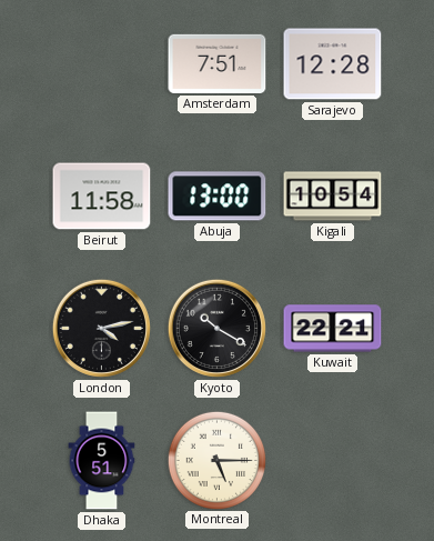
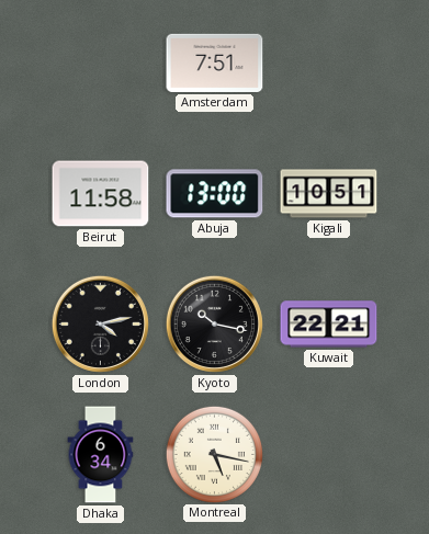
Sarajevo: 12:28 -> none (333, 64)
Kigali: 10:54 -> 10:51 (329, 194)
Kyoto: 10:20 -> 10:17 (214, 323)
Dhaka: 5:51 -> 6:34 (101, 455)
Montreal: 5:15 -> 5:17 (214, 454)
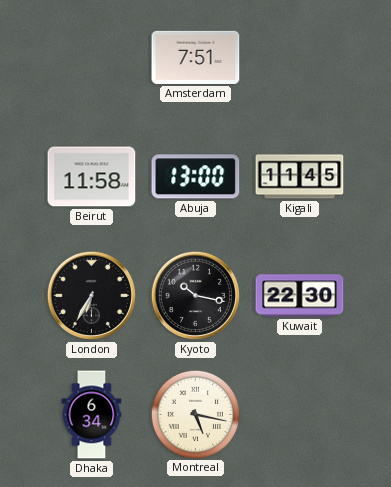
Kigali: 10:51 -> 11:45 (300, 177)
London: 4:13 -> 6:35 (91, 295)
Kuwait: 22:21 -> 22:30 (300, 296)
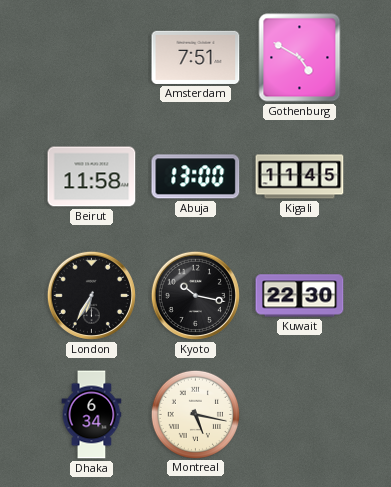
Gothenburg: none -> 4:50 (300, 58)
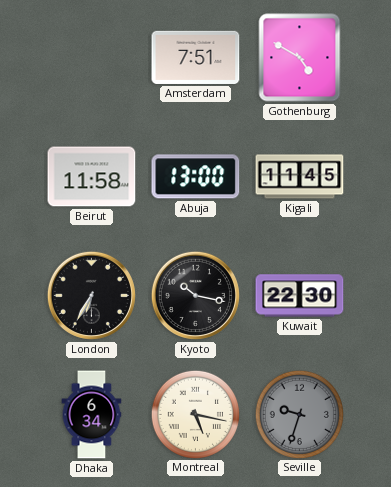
Seville: none -> 9:33 (299, 414)
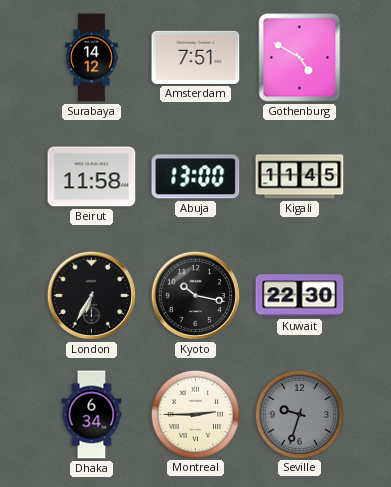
Surabaya: none -> 14:12 (92, 58)
Montreal: 5:17 -> 2:45 (195, 414)
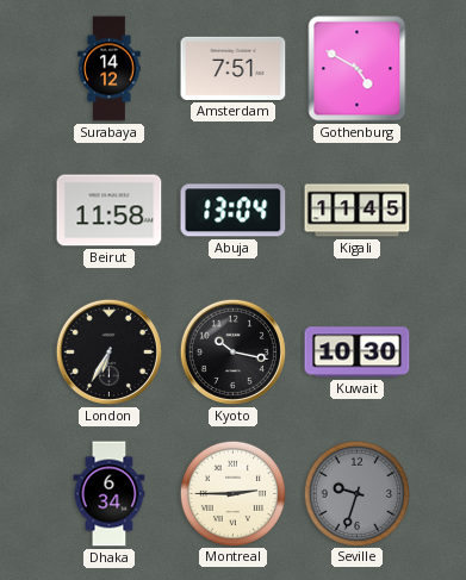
Abuja: 13:00 -> 13:04 (234, 211)
Kuwait: 22:30 -> 10:30 (358, 353)
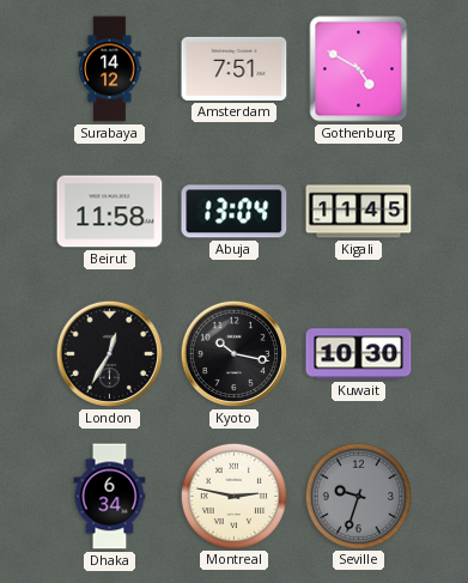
London: 6:35 -> 12:35 (109, 353)
Montreal: 2:45 -> 2:47 (233, 496)
